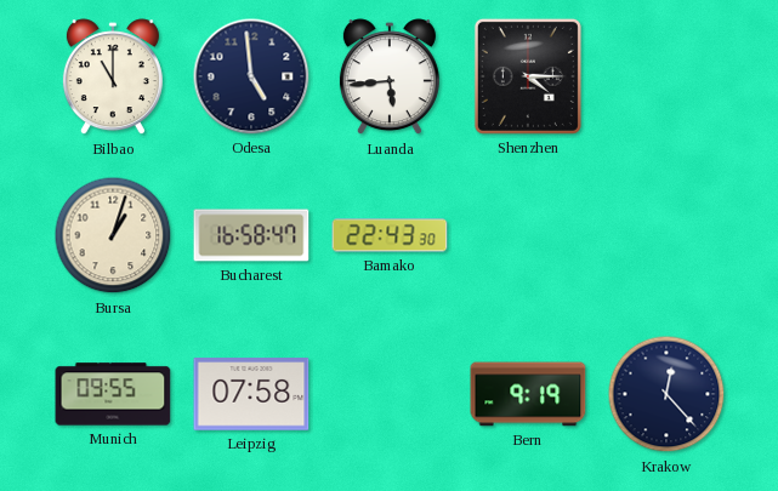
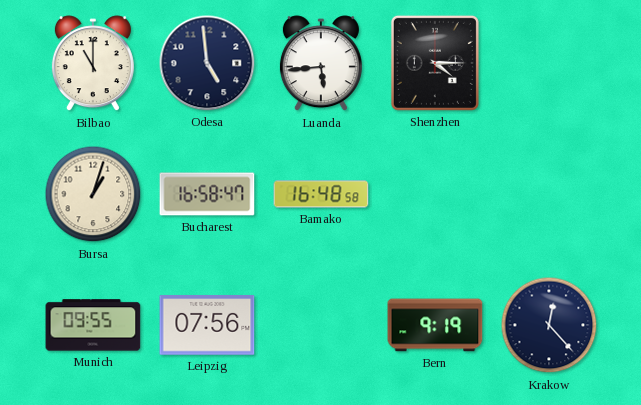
Bamako: 22:43 -> 16:48 (321, 194)
Leipzig: 07:58 -> 07:56 (207, 325)
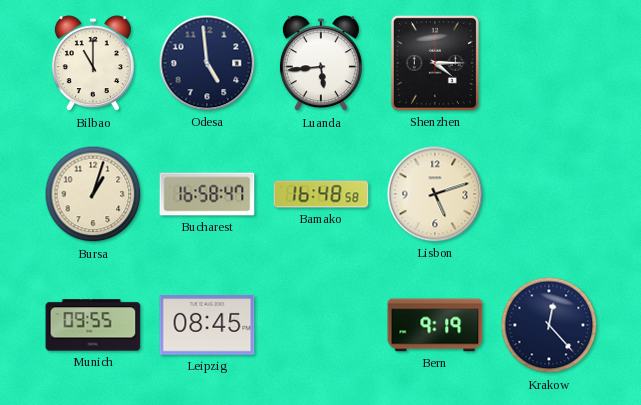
Lisbon: none -> 5:12 (435, 194)
Leipzig: 07:56 -> 08:45 (207, 325)
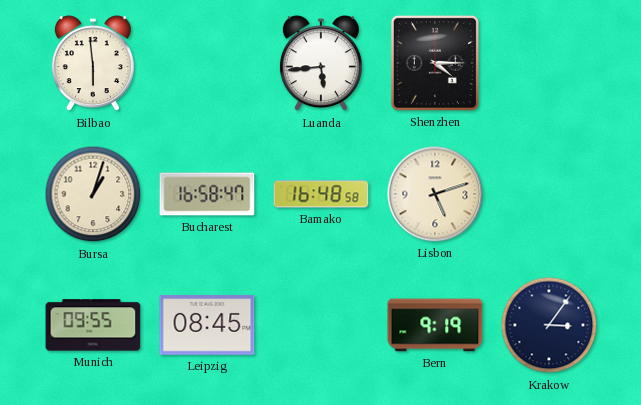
Bilbao: 11:00 -> 5:59 (93, 64)
Odesa: 4:59 -> none (207, 63)
Krakow: 12:23 -> 3:06 (549, 325)
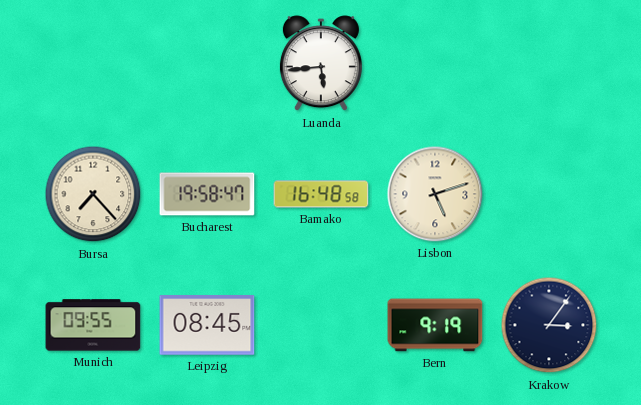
Bilbao: 5:59 -> none (93, 64)
Shenzhen: 4:15 -> none (435, 63)
Bursa: 1:03 -> 7:23 (93, 194)
Bucharest: 16:58 -> 19:58 (207, 194)
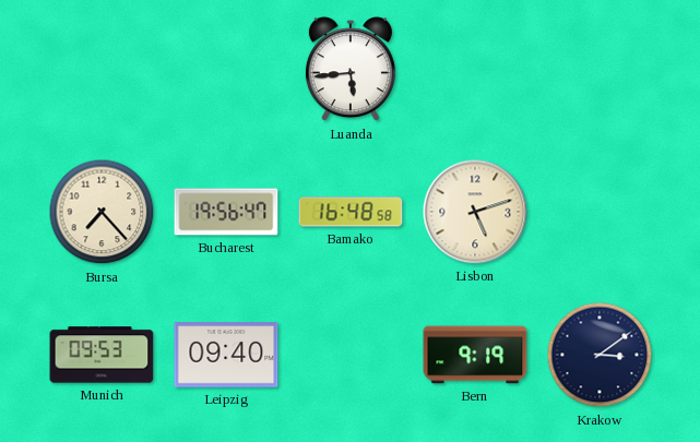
Bucharest: 19:58 -> 19:56 (226, 212)
Munich: 09:55 -> 09:53 (102, 355)
Leipzig: 08:45 -> 09:40 (226, 355)
Krakow: 3:06 -> 3:09 (600, 355)
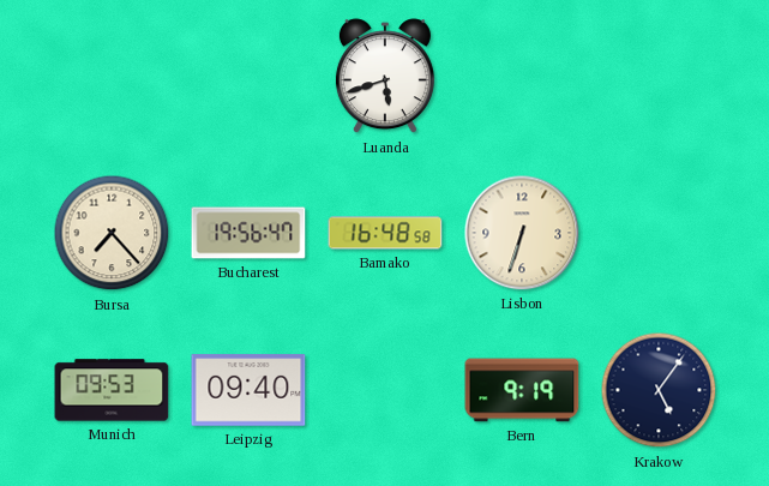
Luanda: 5:44 -> 5:42 (385, 77)
Lisbon: 5:12 -> 6:33 (522, 233)
Krakow: 3:09 -> 5:06 (659, 390)
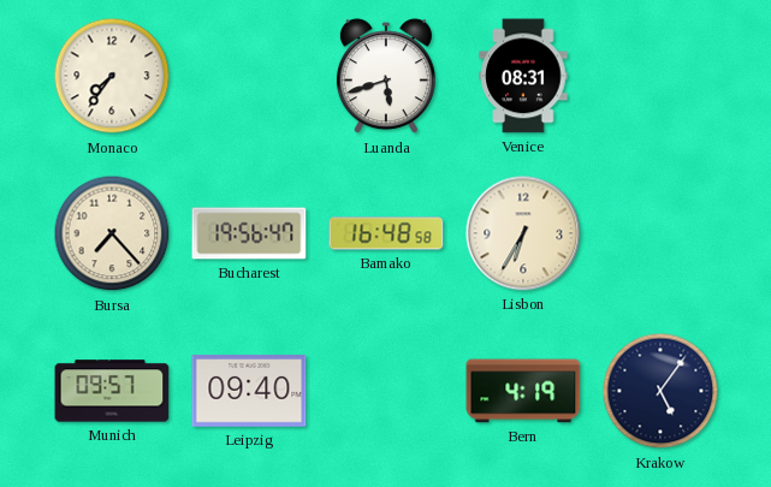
Monaco: none -> 7:36 (112, 76)
Venice: none -> 08:31 (523, 76)
Lisbon: 6:33 -> 6:35 (523, 233)
Munich: 09:53 -> 09:57 (112, 391)
Bern: 9:19 -> 4:19 (523, 391)
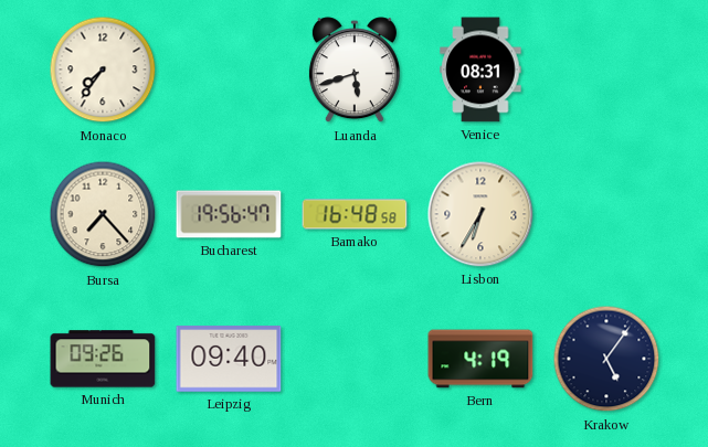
Munich: 09:57 -> 09:26 (103, 359)
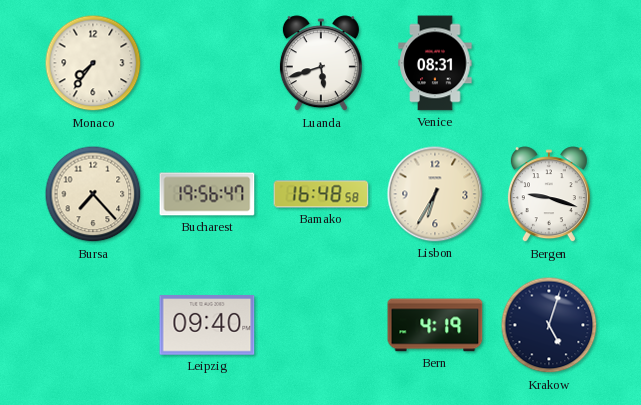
Bergen: none -> 9:18 (549, 195)
Munich: 09:26 -> none (103, 359)
Krakow: 5:06 -> 5:03 (549, 325)
